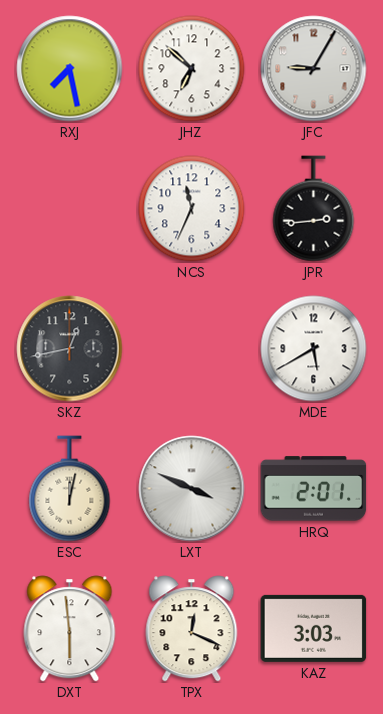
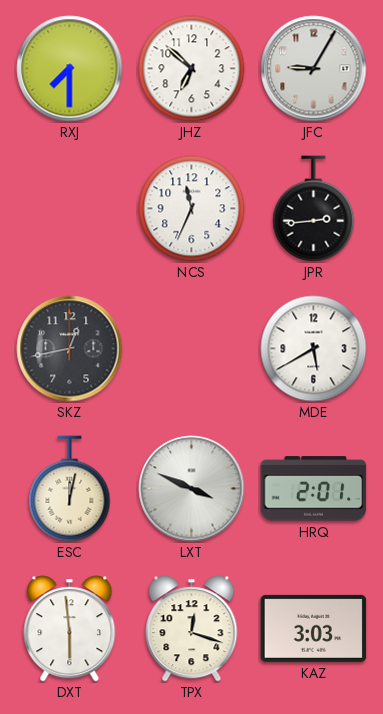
RXJ: 7:28 -> 7:30 (70, 69)
TPX: 12:19 -> 12:18 (192, 629)
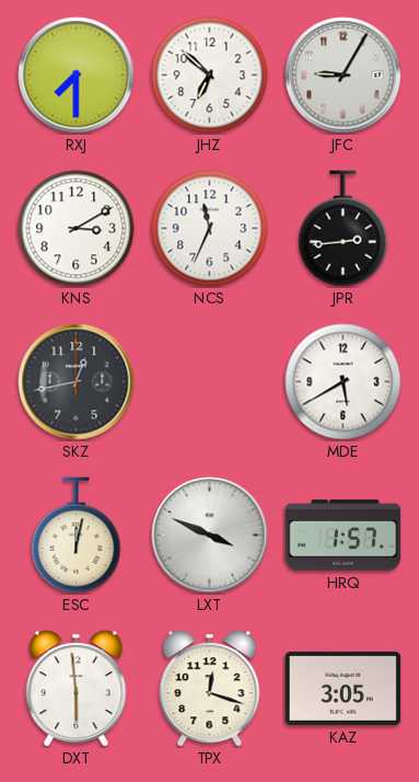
KNS: none -> 3:10 (77, 229)
HRQ: 2:01 -> 1:57 (344, 536)
KAZ: 3:03 -> 3:05 (344, 688)
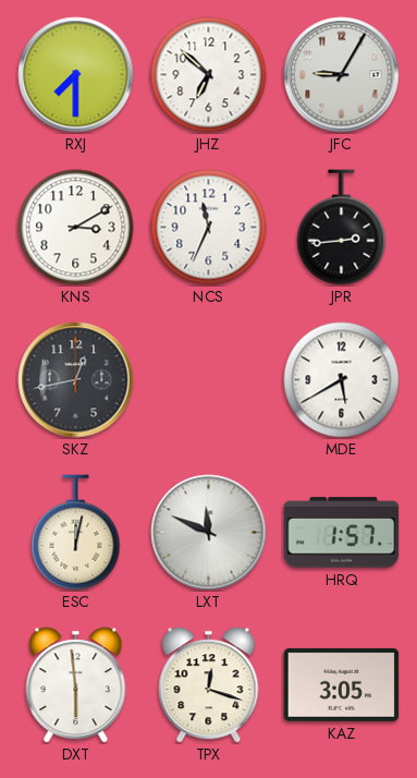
LXT: 3:49 -> 11:49 (209, 533)
